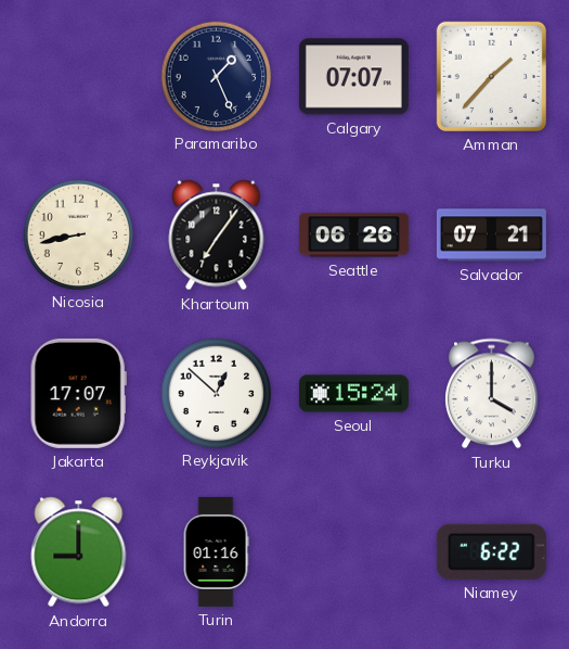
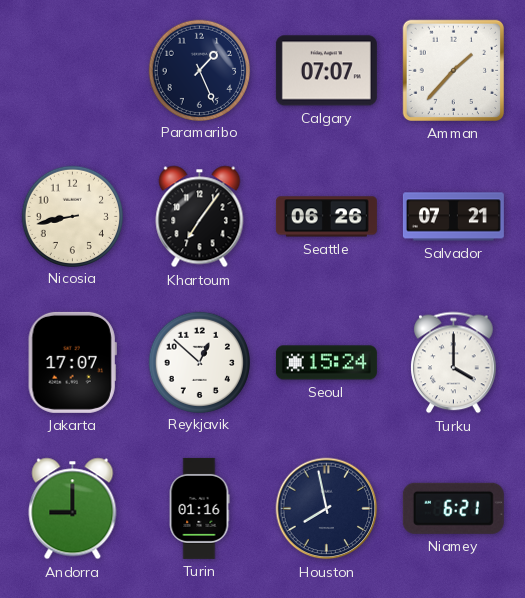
Houston: none -> 7:58 (327, 509)
Niamey: 6:22 -> 6:21 (453, 508)
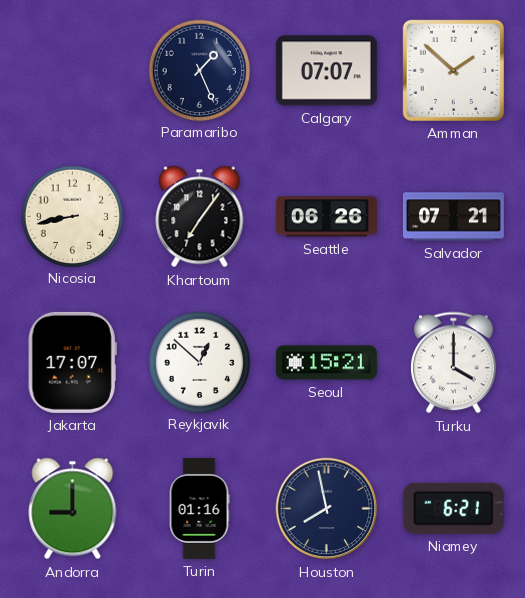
Amman: 1:37 -> 1:52 (453, 70)
Seoul: 15:24 -> 15:21 (326, 363)
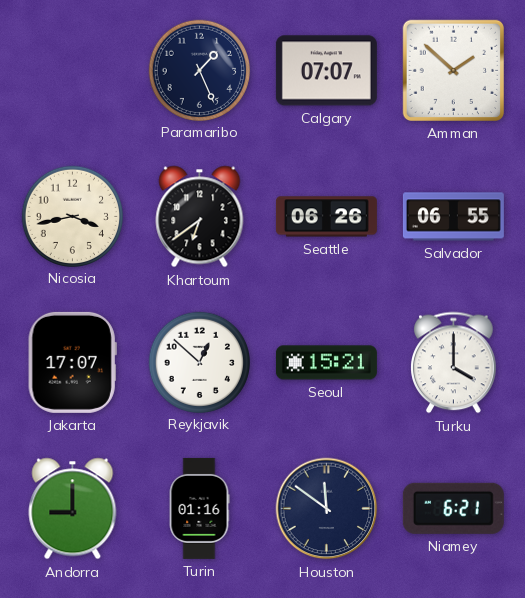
Nicosia: 8:43 -> 3:43 (72, 216)
Khartoum: 7:06 -> 6:39 (200, 217)
Salvador: 07:21 -> 06:55 (453, 217)
Houston: 7:58 -> 11:51 (327, 509)
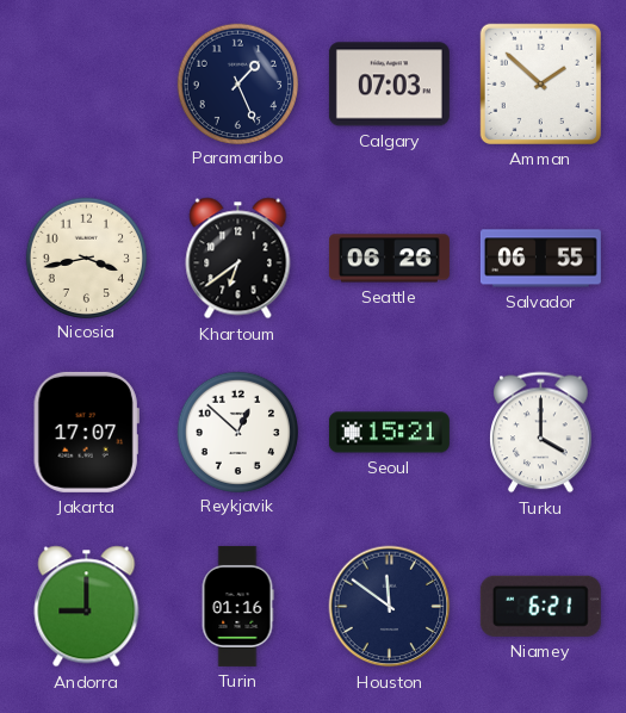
Calgary: 07:07 -> 07:03 (389, 85)
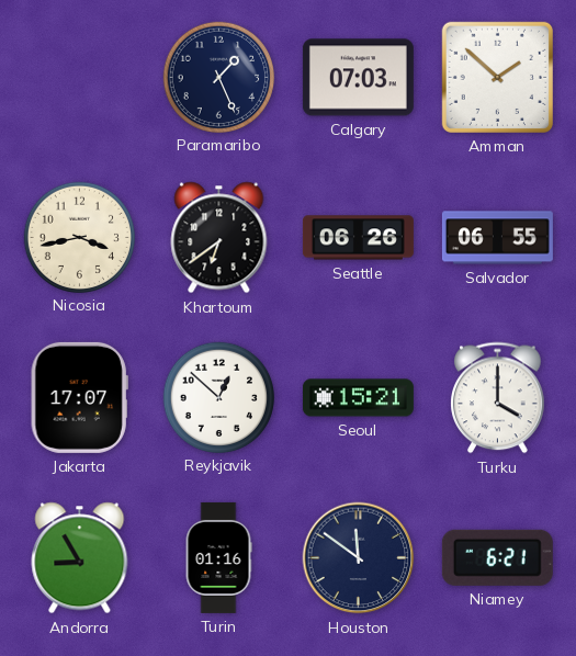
Andorra: 9:00 -> 8:55 (80, 558)
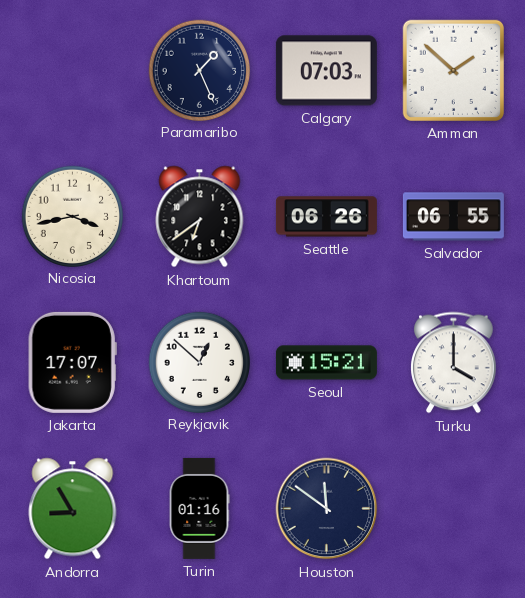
Niamey: 6:21 -> none (497, 557)
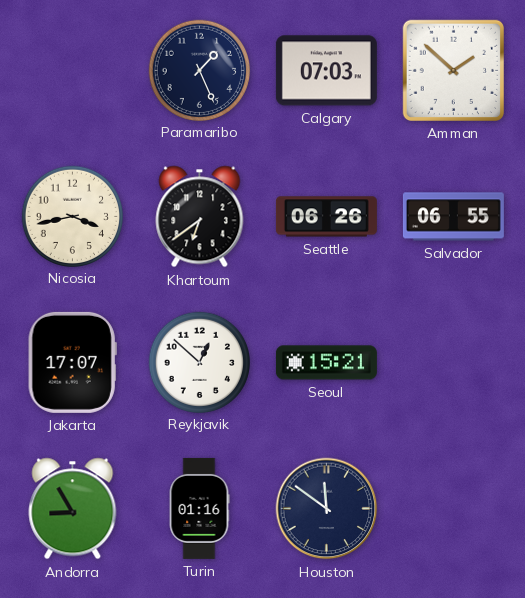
Turku: 4:00 -> none (454, 363)
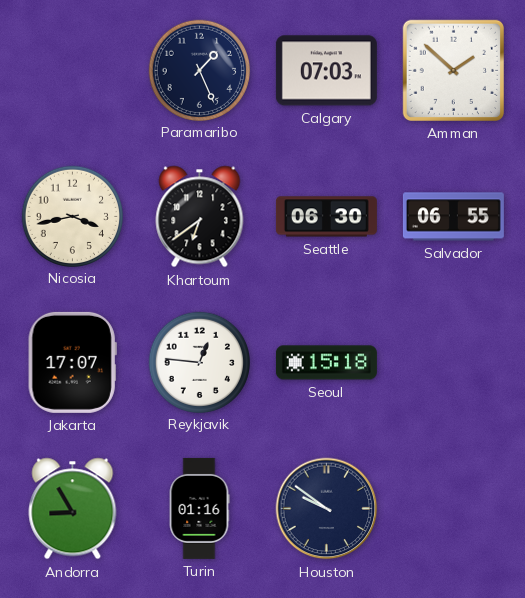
Seattle: 06:26 -> 06:30 (326, 217)
Reykjavik: 12:52 -> 12:46 (199, 362)
Seoul: 15:21 -> 15:18 (326, 363)
Houston: 11:51 -> 9:51 (327, 509)
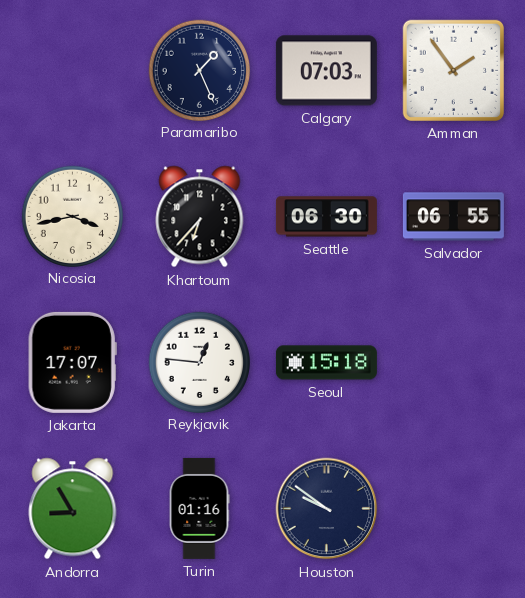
Amman: 1:52 -> 1:54 (453, 70)
Khartoum: 6:39 -> 6:37 (200, 217)
